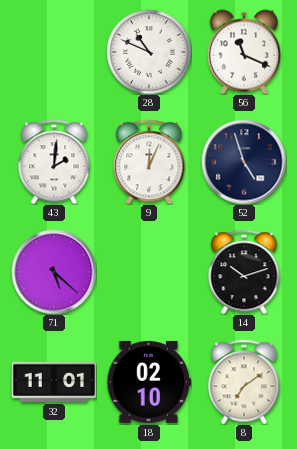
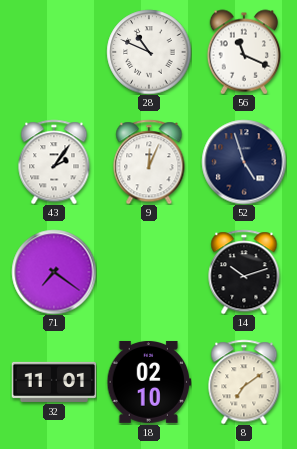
43: 2:01 -> 2:06 (54, 162)
71: 5:22 -> 7:21 (54, 272)
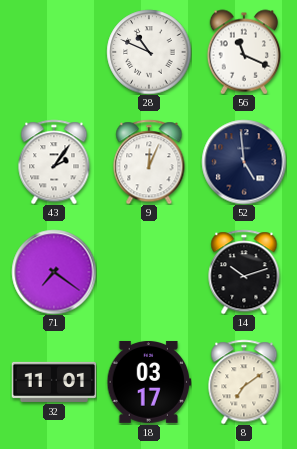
52: 4:57 -> 4:59 (244, 162)
18: 02:10 -> 03:17 (149, 382)
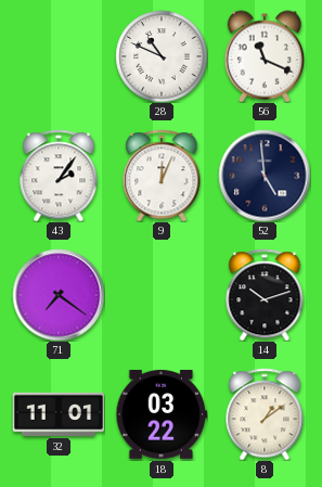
18: 03:17 -> 03:22 (162, 414)
8: 7:09 -> 1:09 (265, 414)
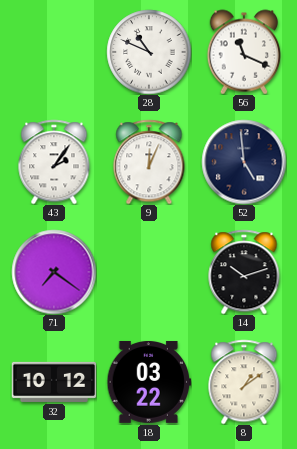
32: 11:01 -> 10:12 (54, 382)
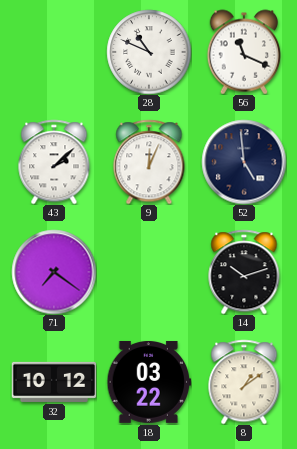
43: 2:06 -> 2:08 (54, 162)
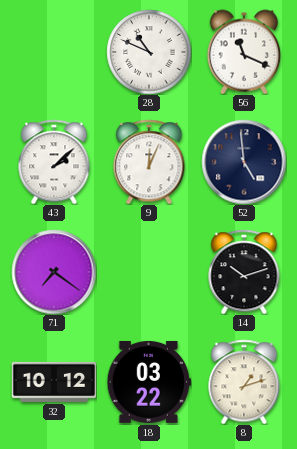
8: 1:09 -> 1:12 (244, 382)
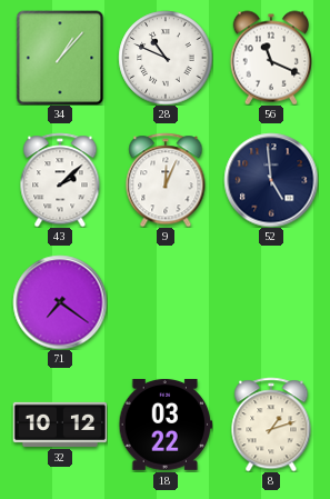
34: none -> 1:07 (60, 58)
14: 10:12 -> none (244, 272)
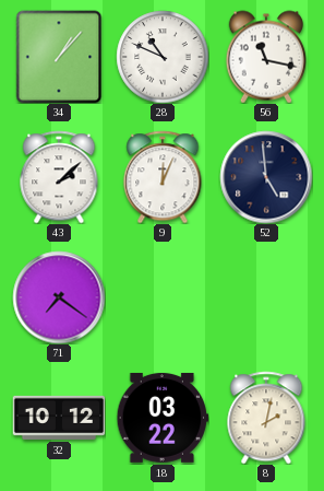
56: 11:19 -> 11:17 (265, 57)
8: 1:12 -> 2:02 (266, 418)
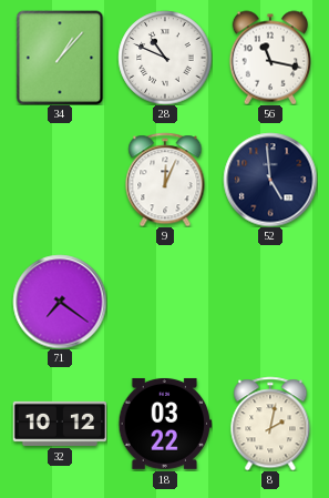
43: 2:08 -> none (59, 177)
